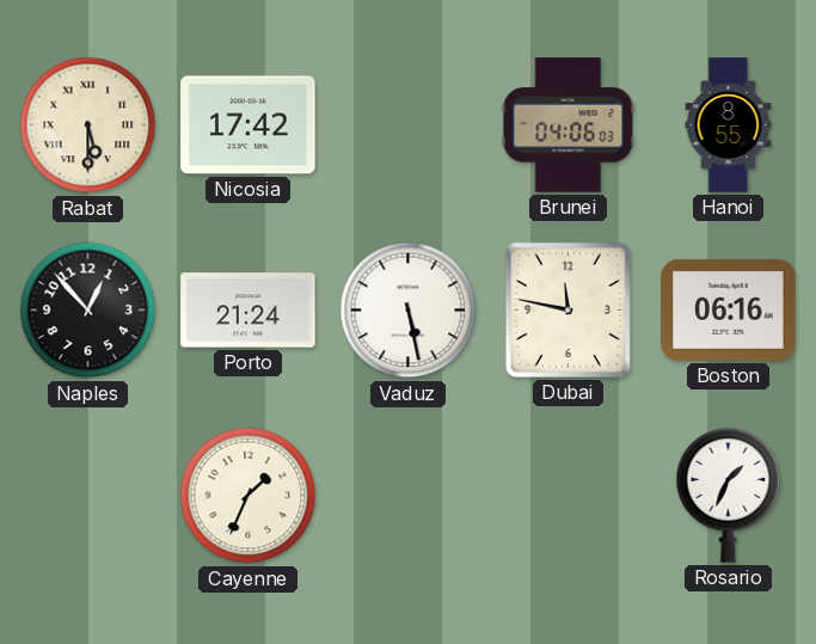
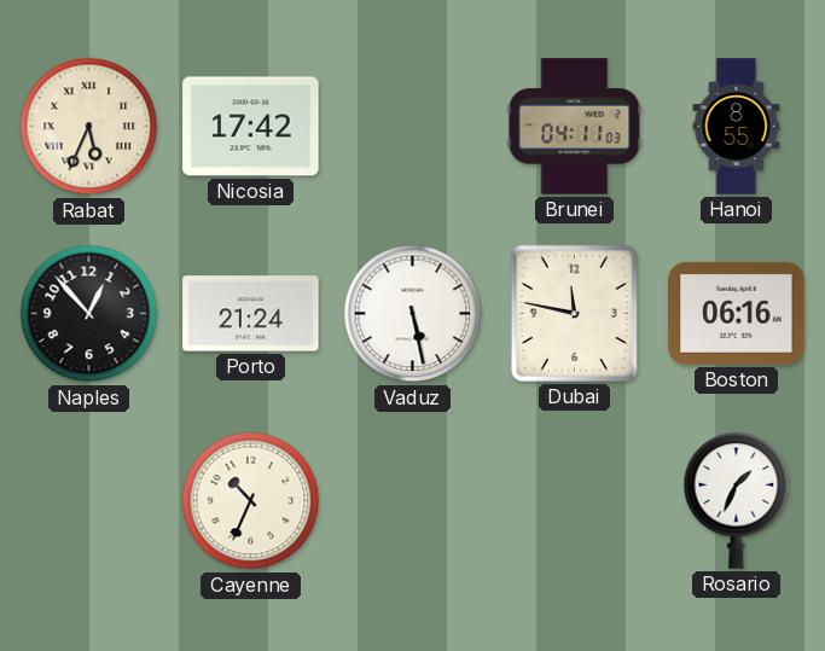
Rabat: 5:30 -> 5:34 (89, 127)
Brunei: 04:06 -> 04:11 (575, 127)
Cayenne: 1:34 -> 10:34 (251, 501)
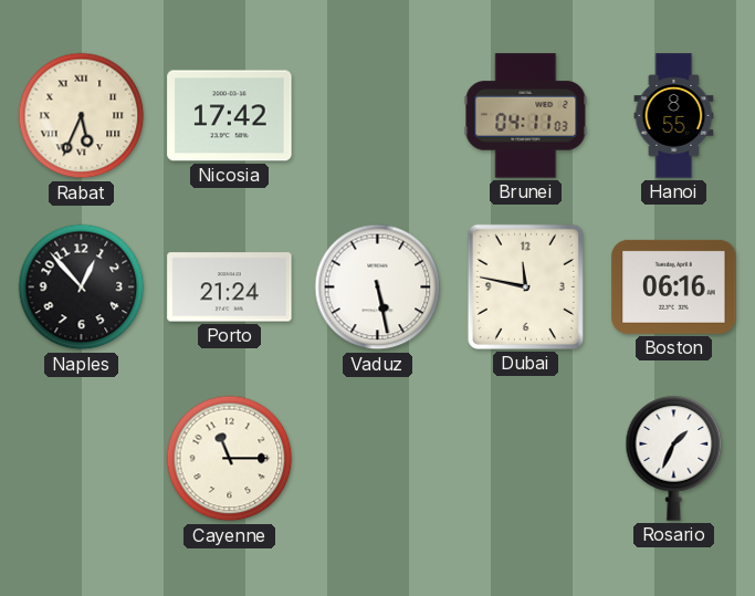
Cayenne: 10:34 -> 11:15 (230, 459)
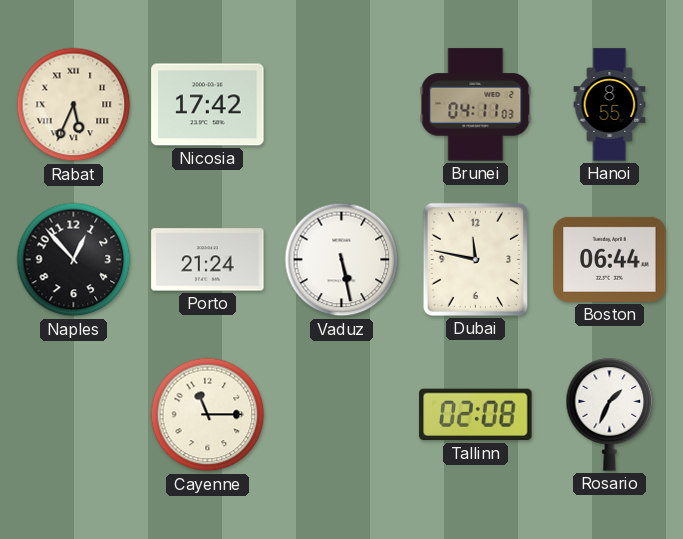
Boston: 06:16 -> 06:44 (610, 259)
Tallinn: none -> 02:08 (476, 415)
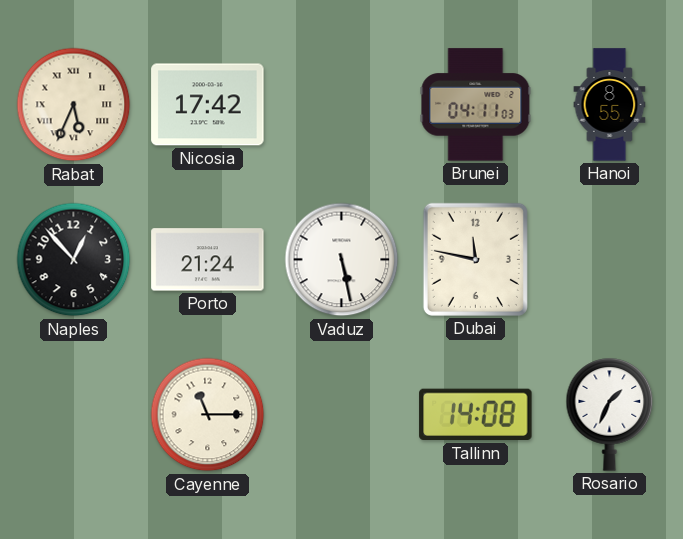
Boston: 06:44 -> none (610, 259)
Tallinn: 02:08 -> 14:08 (476, 415)
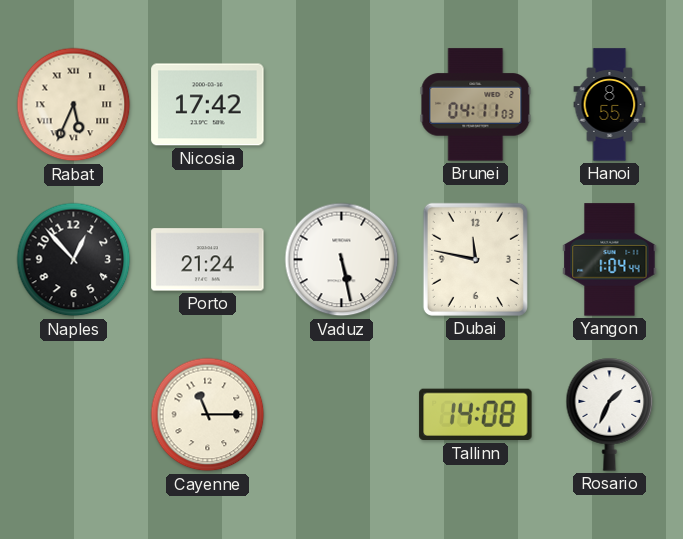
Yangon: none -> 1:04 (610, 260)
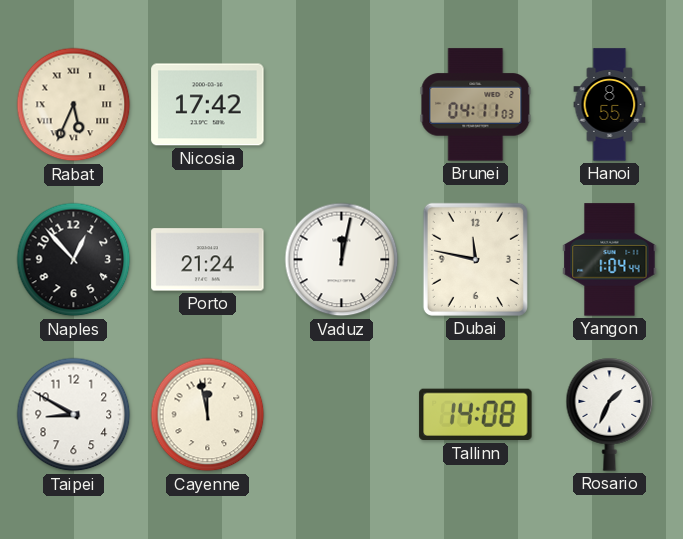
Vaduz: 5:28 -> 12:02 (342, 260)
Taipei: none -> 8:50 (74, 415)
Cayenne: 11:15 -> 11:58 (208, 415)
